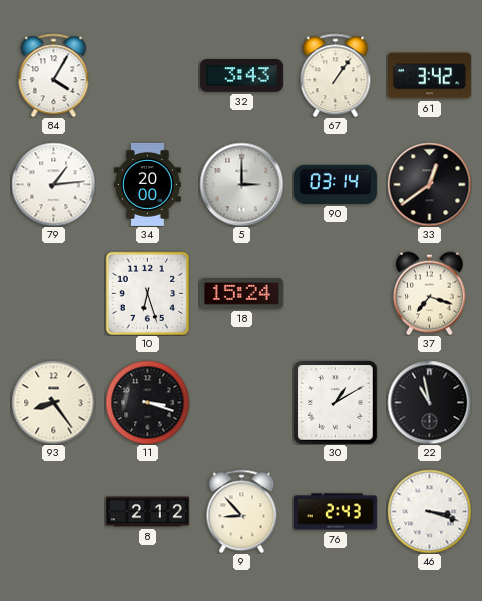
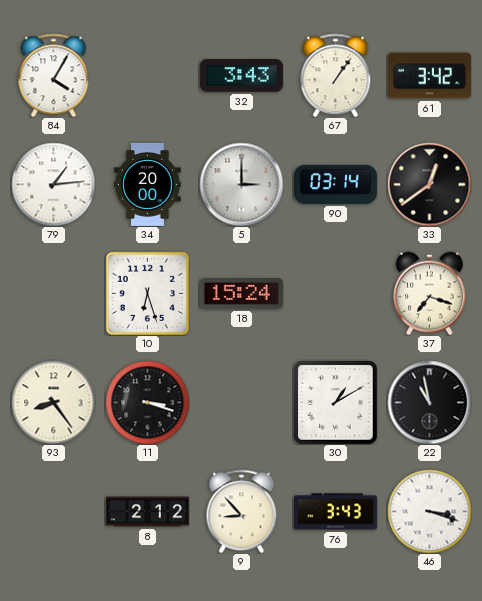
76: 2:43 -> 3:43 (335, 512)
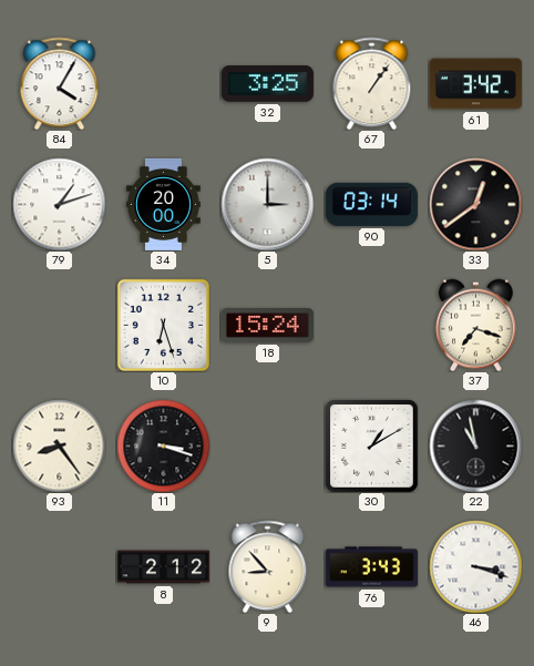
32: 3:43 -> 3:25 (267, 84)
79: 1:14 -> 1:12 (59, 204)
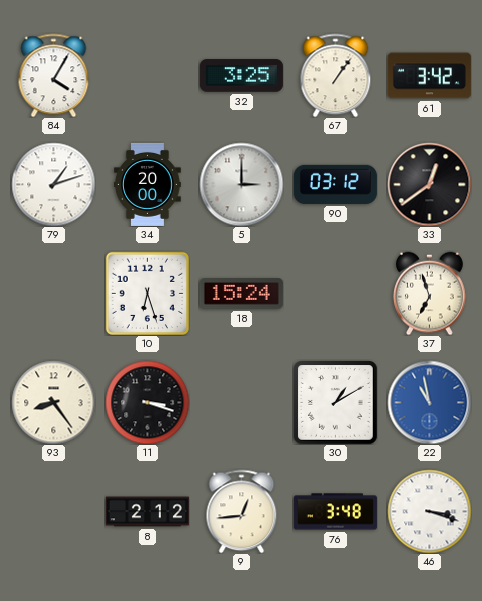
90: 03:14 -> 03:12 (335, 184)
37: 7:18 -> 6:57 (430, 293)
22 dial: black -> blue (429, 402)
9: 8:53 -> 12:44 (242, 511)
76: 3:43 -> 3:48 (335, 512)
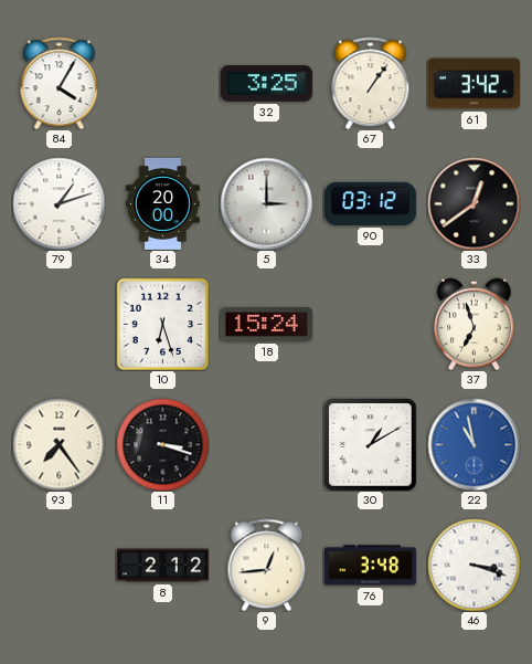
93: 8:24 -> 7:24 (58, 444)
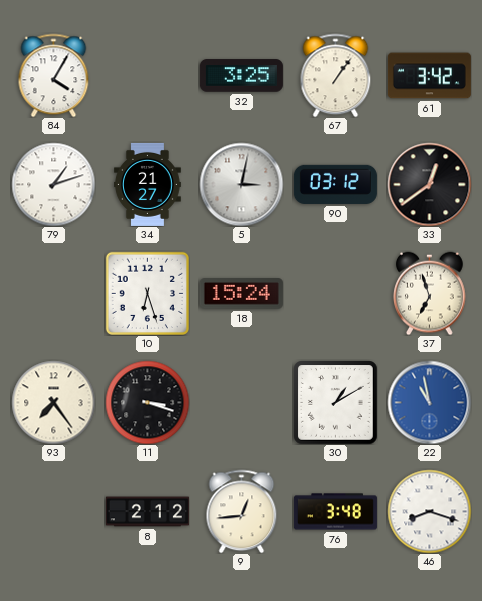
34: 20:00 -> 21:27 (148, 184)
5: 3:00 -> 3:02 (241, 184)
46: 3:18 -> 8:18 (429, 511)
